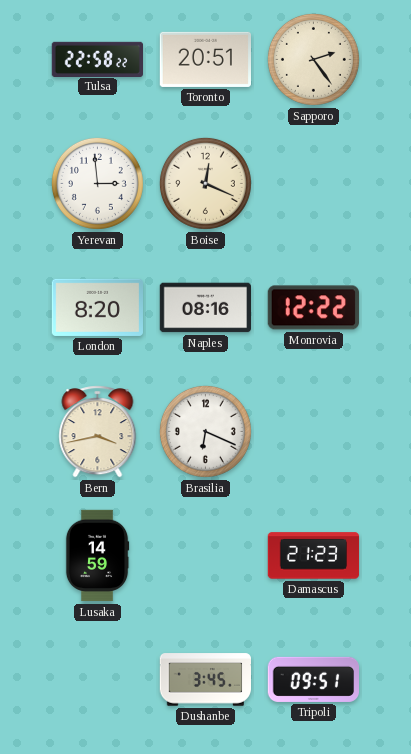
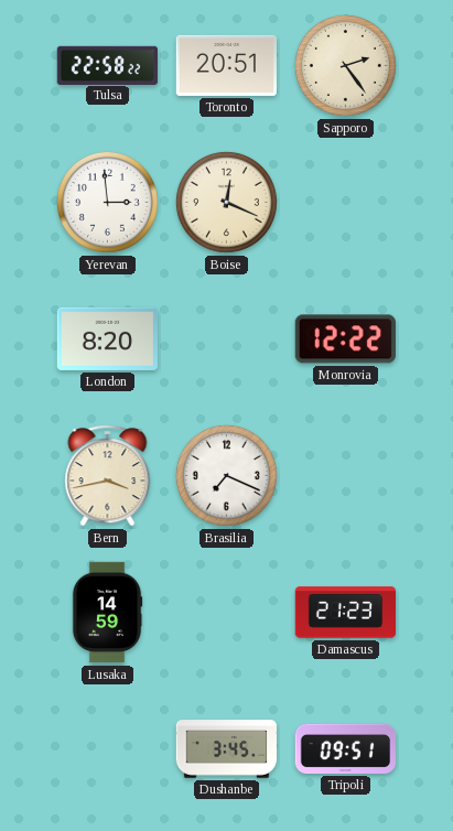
Naples: 08:16 -> none (206, 308)
Brasilia: 6:19 -> 7:19 (226, 475)
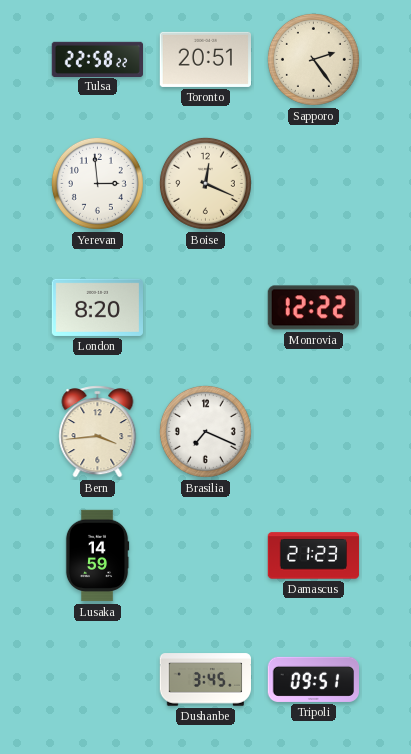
Bern: 3:43 -> 3:44 (98, 432)
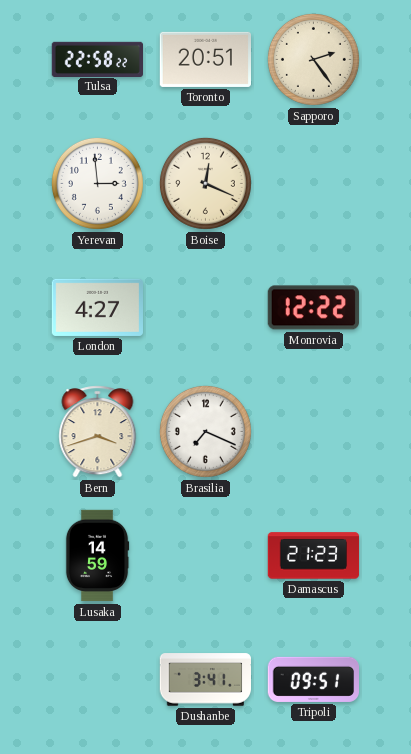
London: 8:20 -> 4:27 (97, 307)
Bern: 3:44 -> 3:42 (98, 432)
Dushanbe: 3:45 -> 3:41 (206, 680)
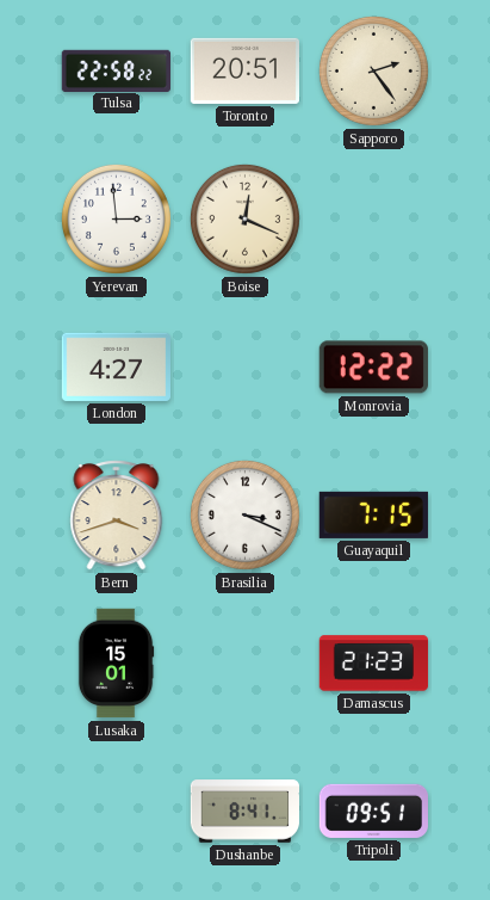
Brasilia: 7:19 -> 3:19 (244, 514)
Guayaquil: none -> 7:15 (373, 514)
Lusaka: 14:59 -> 15:01 (116, 664)
Dushanbe: 3:41 -> 8:41 (246, 812)
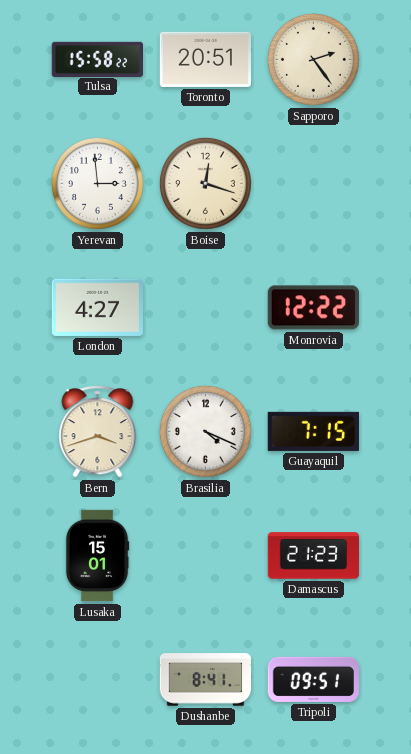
Tulsa: 22:58 -> 15:58 (97, 59)
Boise: 12:19 -> 12:18 (205, 183)
Brasilia: 3:19 -> 4:19 (205, 431)
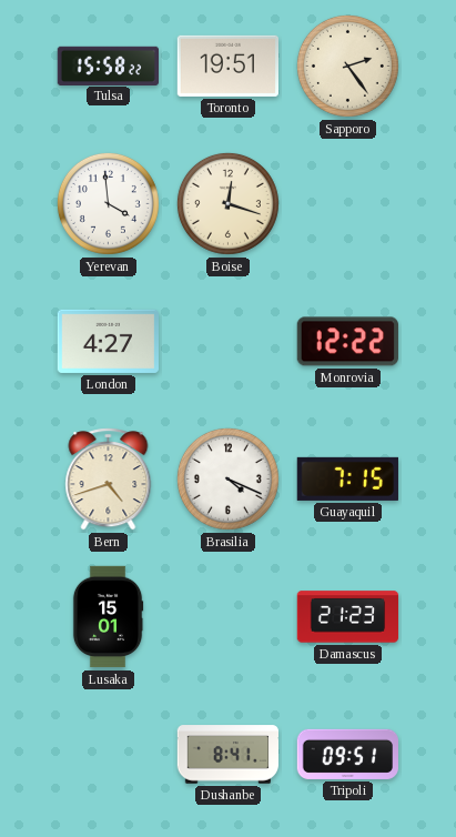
Toronto: 20:51 -> 19:51 (227, 65)
Yerevan: 2:59 -> 3:59 (108, 203)
Bern: 3:42 -> 4:42 (109, 480)
